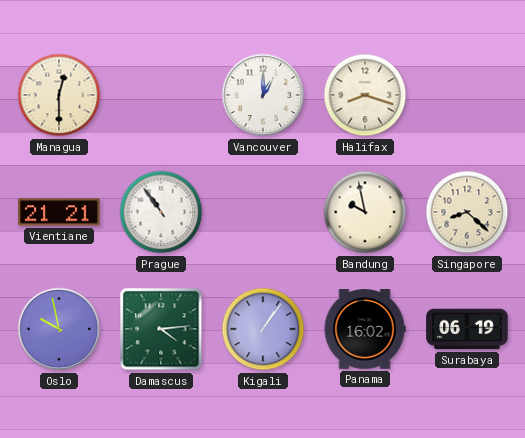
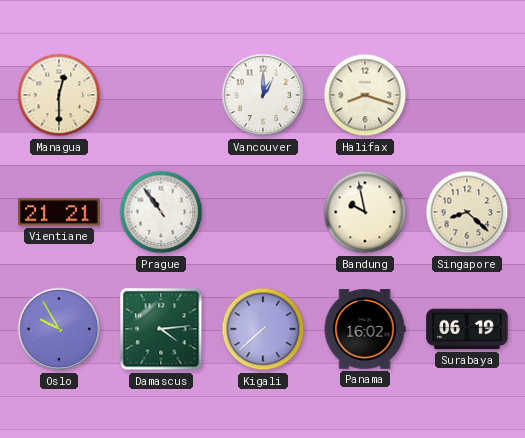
Oslo: 9:58 -> 9:55 (59, 329)
Kigali: 1:06 -> 7:38 (263, 329)
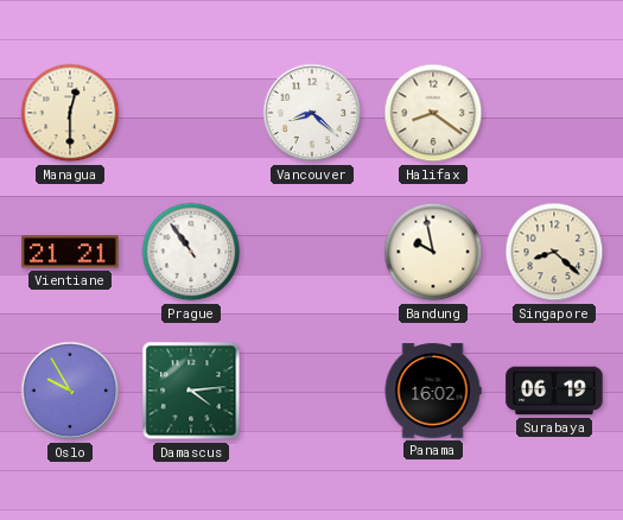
Vancouver: 1:00 -> 8:22 (312, 113)
Halifax: 8:18 -> 8:21 (433, 113)
Kigali: 7:38 -> none (263, 329)
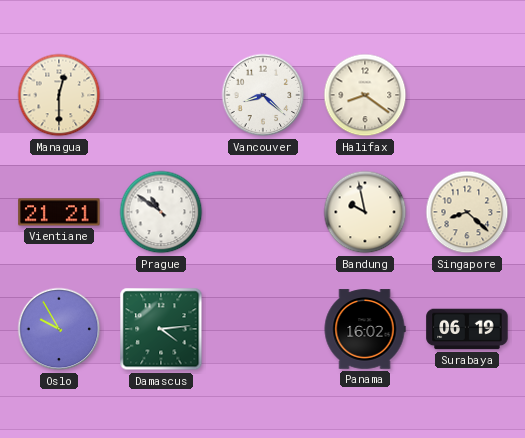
Prague: 10:54 -> 10:51 (161, 212)
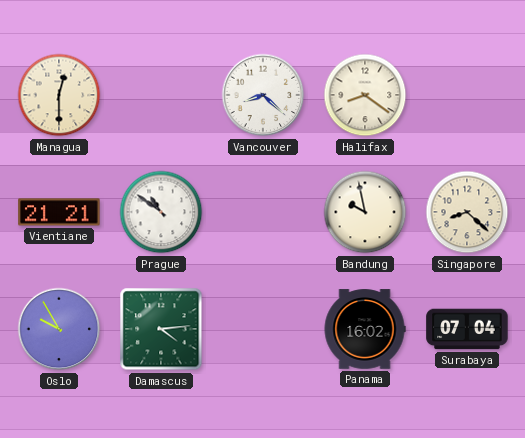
Surabaya: 06:19 -> 07:04 (467, 329)
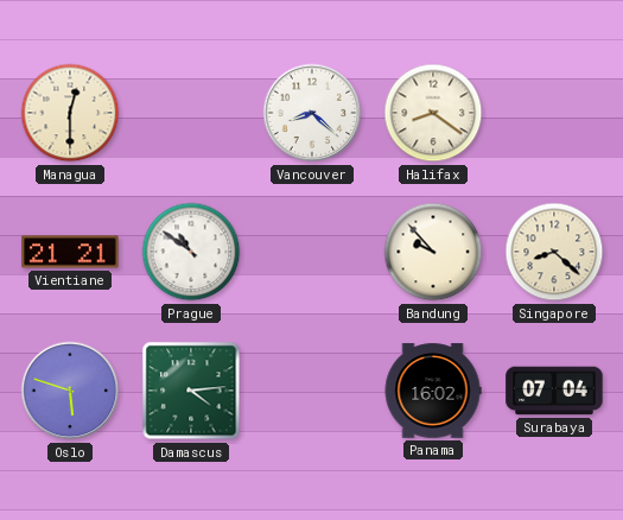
Bandung: 9:58 -> 9:53 (433, 252)
Oslo: 9:55 -> 5:48 (70, 391)
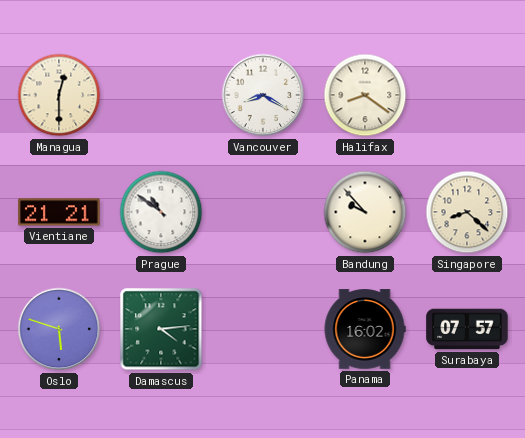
Vancouver: 8:22 -> 8:20 (263, 95)
Surabaya: 07:04 -> 07:57 (467, 329)
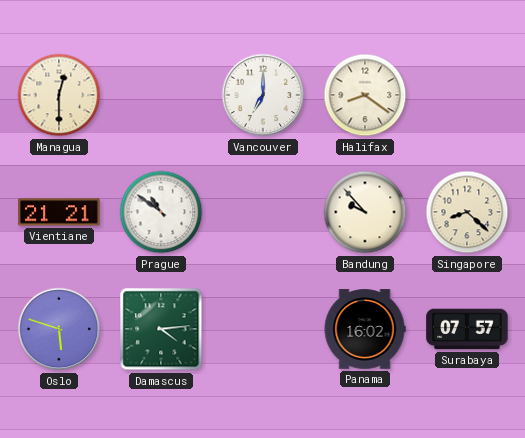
Vancouver: 8:20 -> 7:00 (263, 95)
